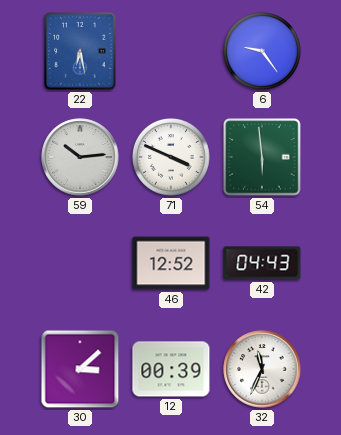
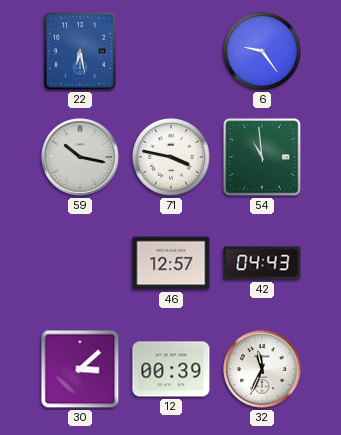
59: 10:14 -> 10:17 (80, 157)
71: 3:49 -> 3:47 (171, 157)
54: 5:59 -> 10:59 (262, 157)
46: 12:52 -> 12:57 (171, 263)
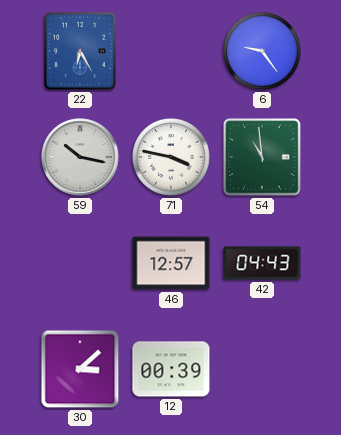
22: 6:28 -> 6:25 (80, 51)
32: 11:34 -> none (262, 369)
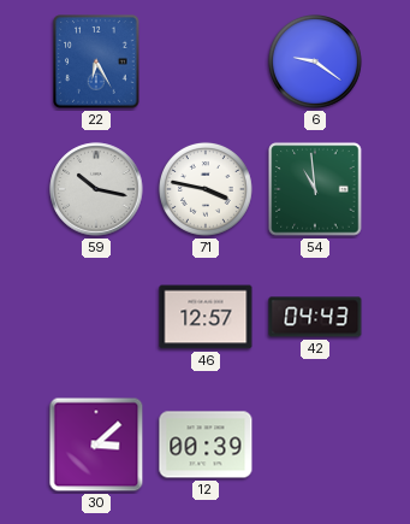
6: 9:24 -> 9:21 (315, 61)
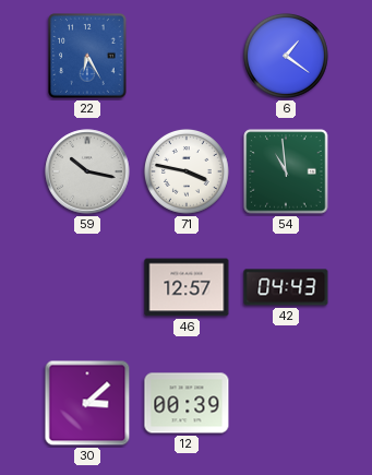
6: 9:21 -> 1:21 (286, 56)
